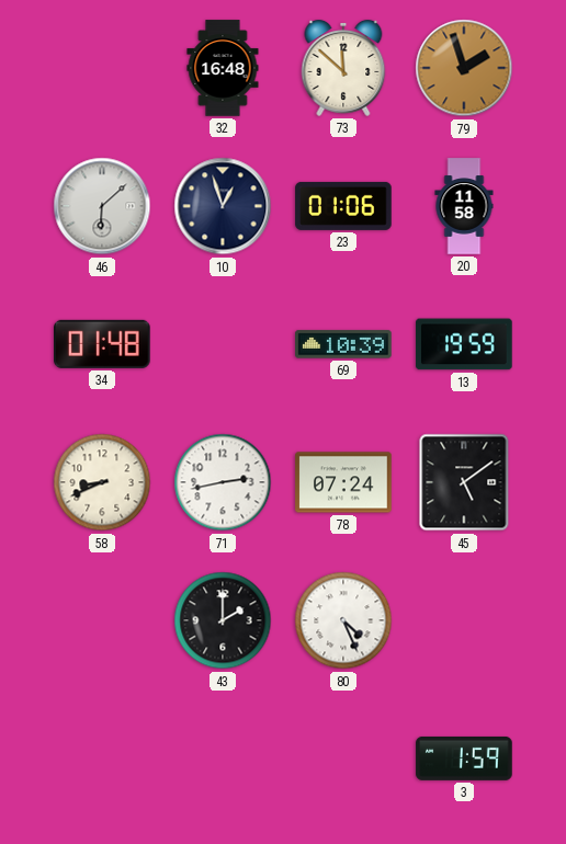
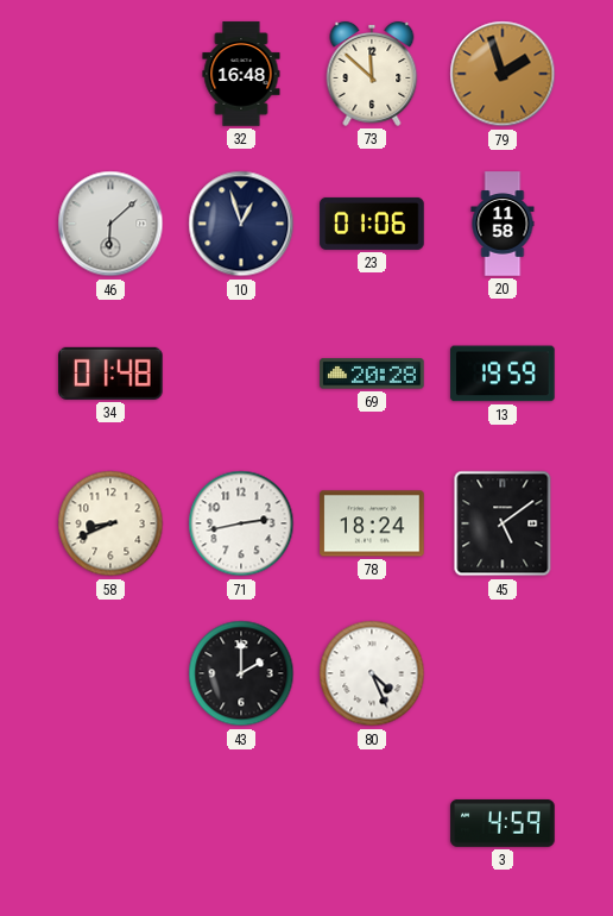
69: 10:39 -> 20:28 (372, 374)
78: 07:24 -> 18:24 (372, 523)
3: 1:59 -> 4:59 (503, 823)
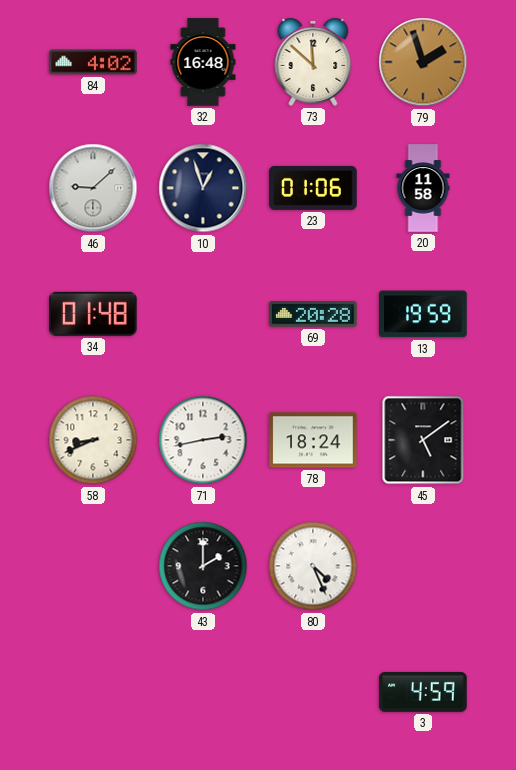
84: none -> 4:02 (93, 62)
46: 6:08 -> 9:08 (93, 188)
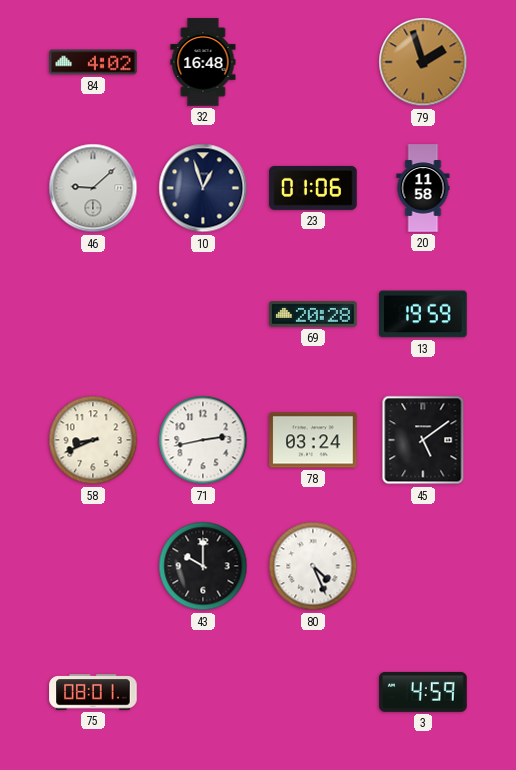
73: 11:52 -> none (313, 62)
34: 01:48 -> none (94, 314)
78: 18:24 -> 03:24 (313, 440)
43: 2:00 -> 10:00 (203, 566)
75: none -> 08:01 (93, 692)
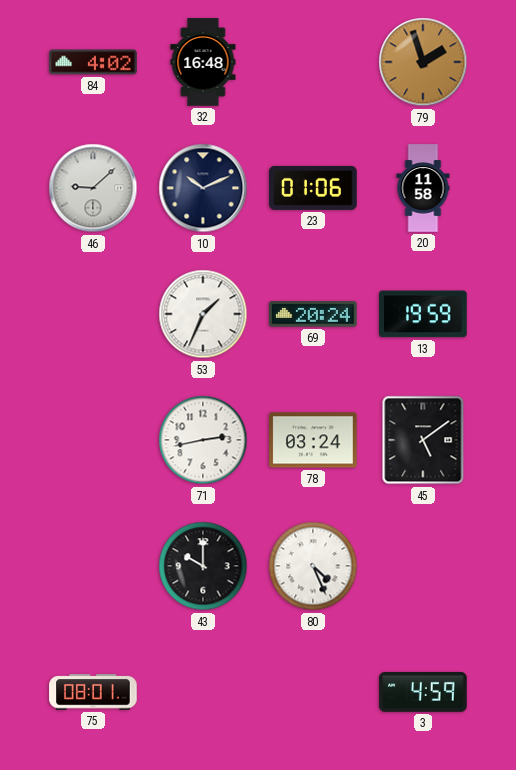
10: 12:57 -> 10:11 (203, 188)
53: none -> 1:34 (203, 314)
69: 20:28 -> 20:24 (313, 314)
58: 8:41 -> none (93, 440)
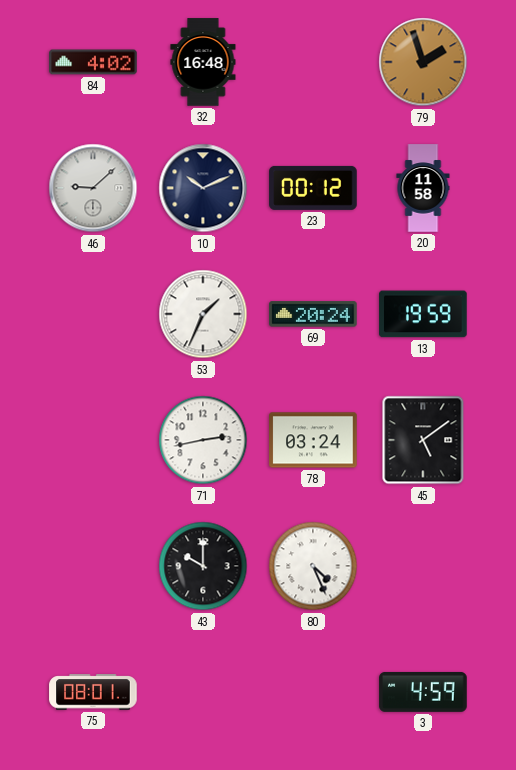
23: 01:06 -> 00:12 (313, 188)
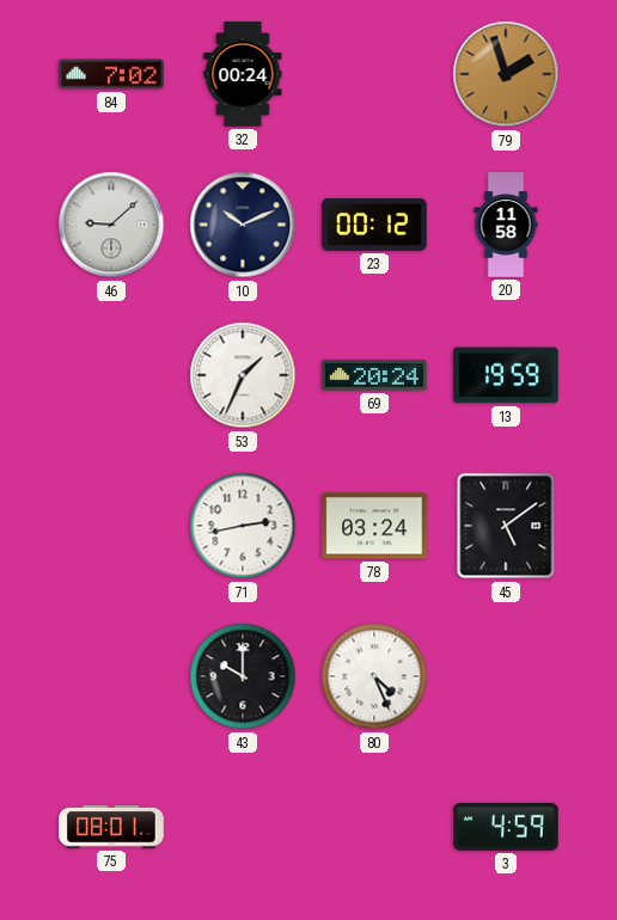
84: 4:02 -> 7:02 (111, 74)
32: 16:48 -> 00:24 (243, 74)
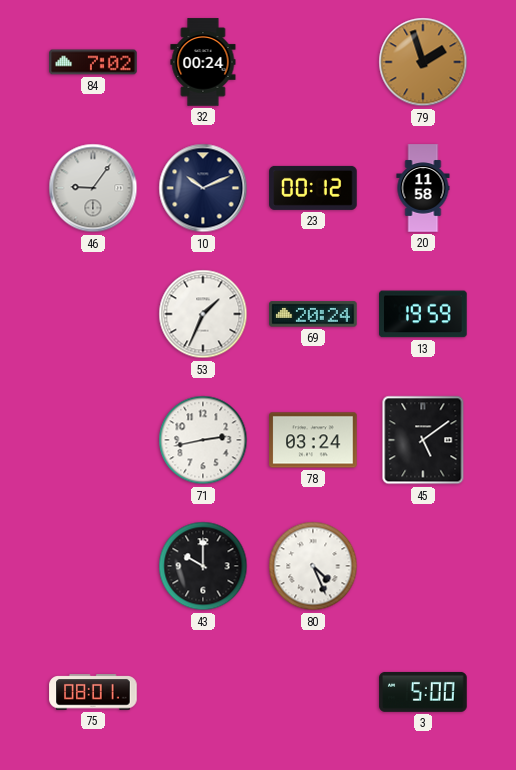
46: 9:08 -> 9:06 (93, 188)
3: 4:59 -> 5:00 (423, 692)
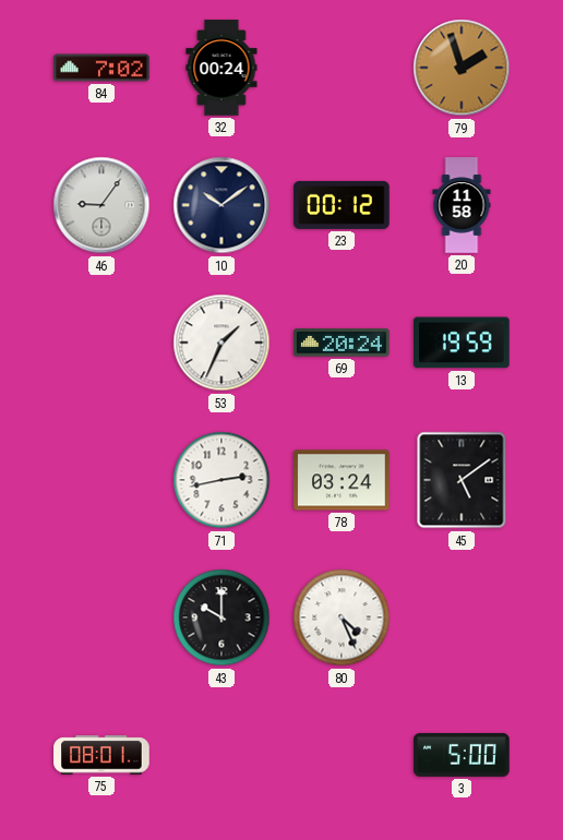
10: 10:11 -> 10:09 (221, 205)
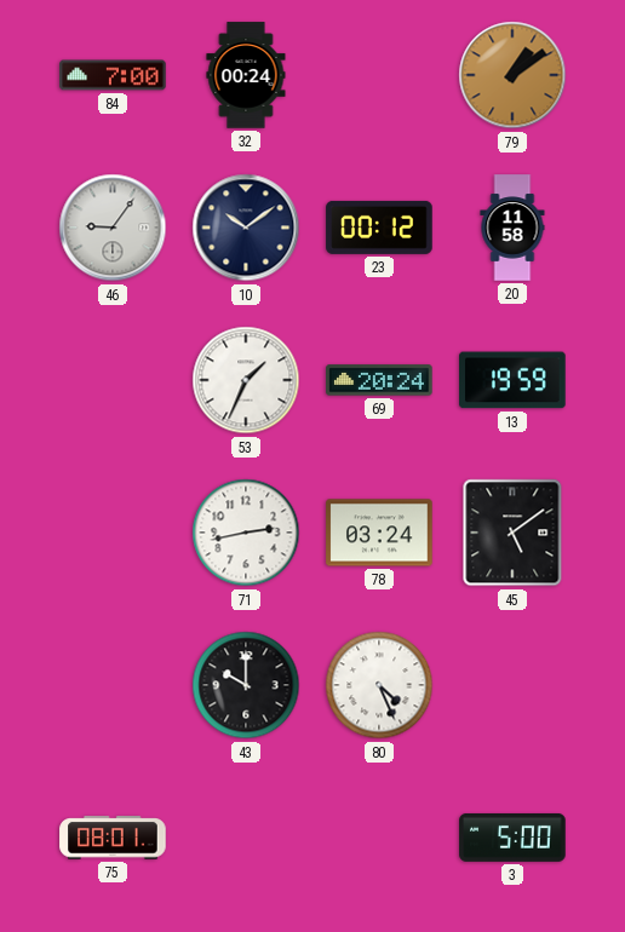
84: 7:02 -> 7:00 (113, 75)
79: 1:57 -> 1:09 (512, 75)
